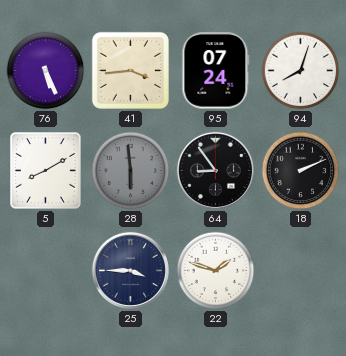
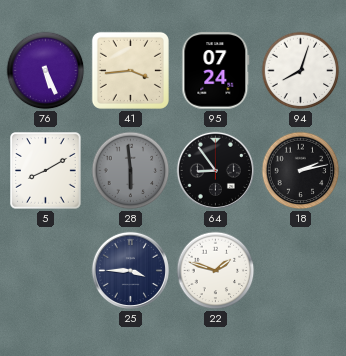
18: 2:11 -> 2:13 (301, 171)
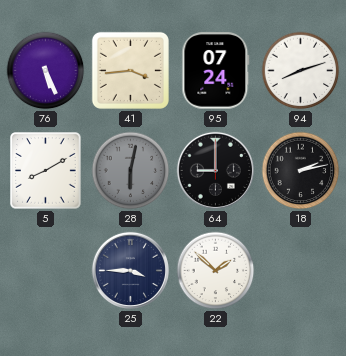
94: 8:03 -> 8:12 (301, 71)
28: 5:59 -> 6:02 (131, 171)
64: 8:54 -> 9:00 (215, 170)
22: 1:48 -> 1:52 (216, 271)
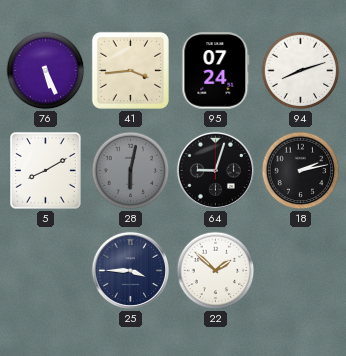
64: 9:00 -> 9:03 (215, 170)
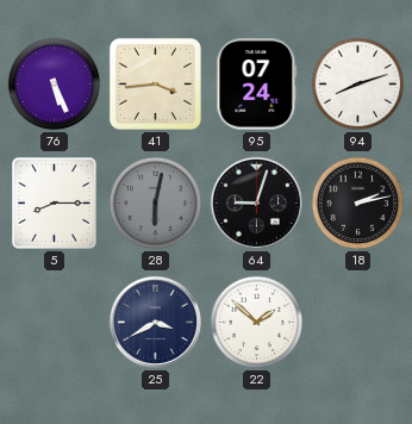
5: 8:10 -> 8:15 (55, 204)
25: 3:45 -> 3:40 (155, 322)
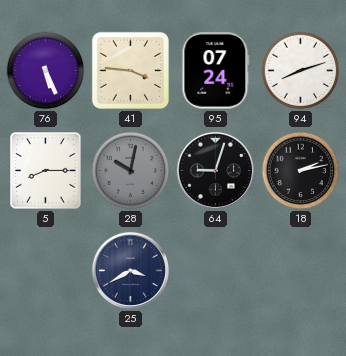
41: 3:44 -> 3:46 (130, 70)
28: 6:02 -> 10:02 (131, 171)
22: 1:52 -> none (257, 323)
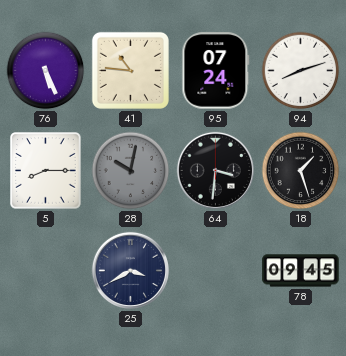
41: 3:46 -> 10:46 (130, 70)
64: 9:03 -> 3:31 (215, 170)
18: 2:13 -> 1:27 (301, 171)
78: none -> 09:45 (301, 271)
